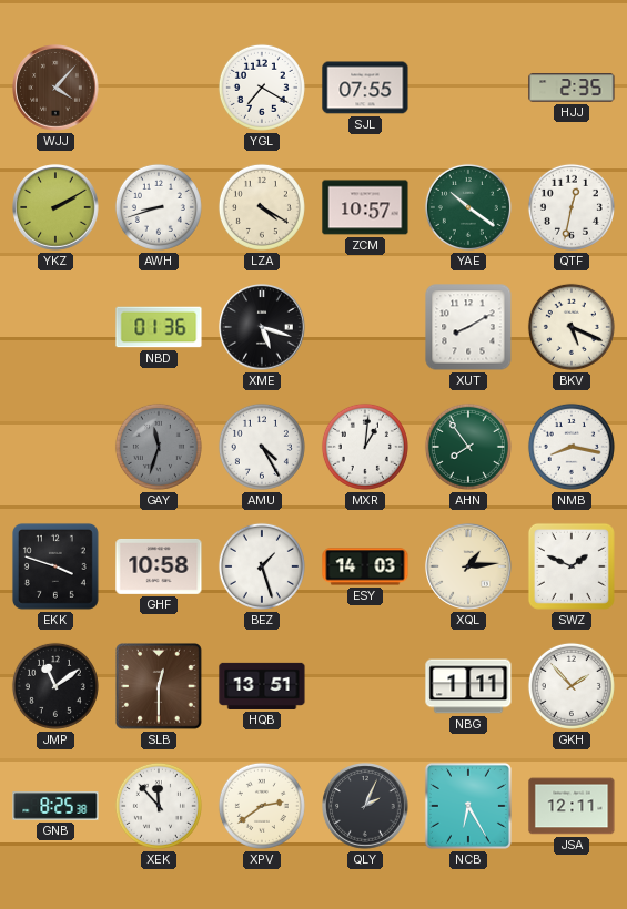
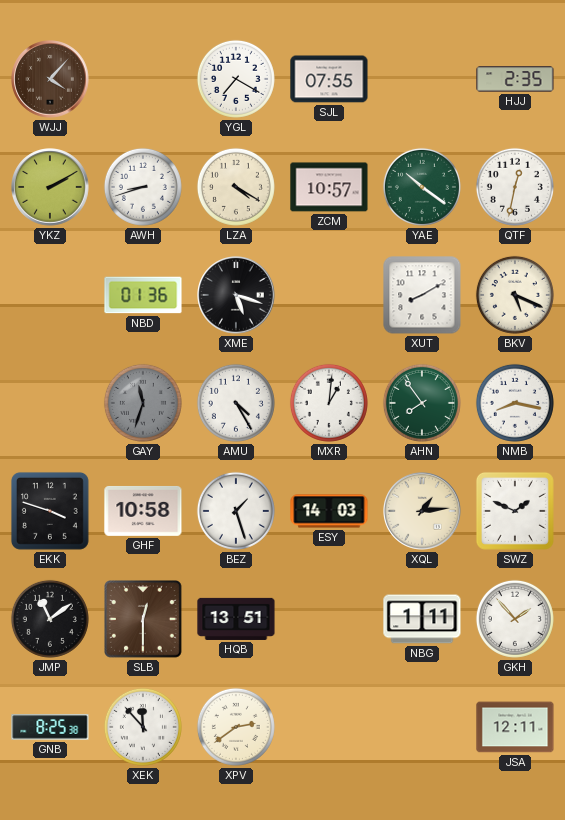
QLY: 2:04 -> none (365, 806)
NCB: 6:25 -> none (468, 806)
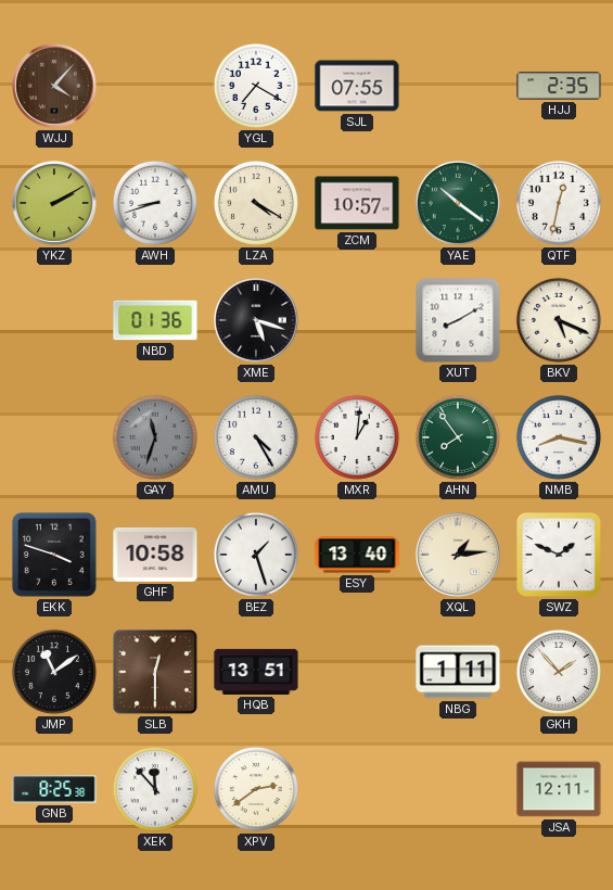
ESY: 14:03 -> 13:40 (357, 555)
